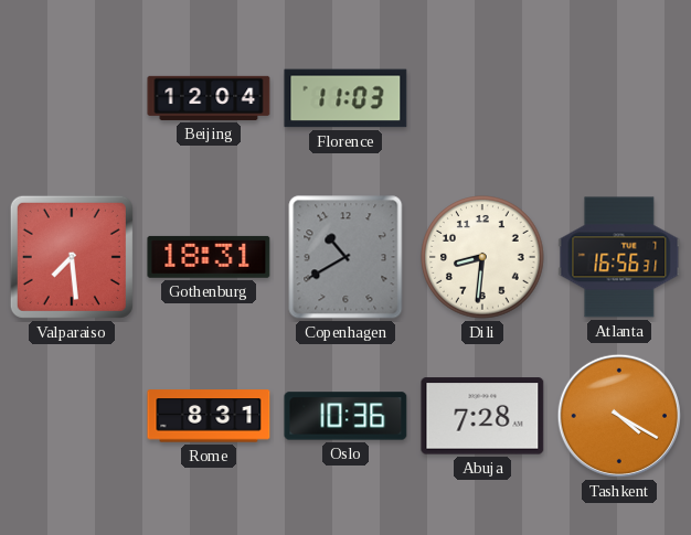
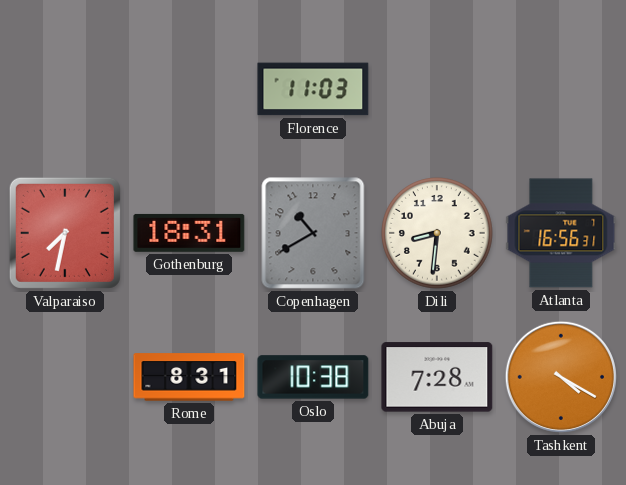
Beijing: 12:04 -> none (209, 98)
Valparaiso: 7:29 -> 7:32 (65, 233)
Oslo: 10:36 -> 10:38 (313, 377)
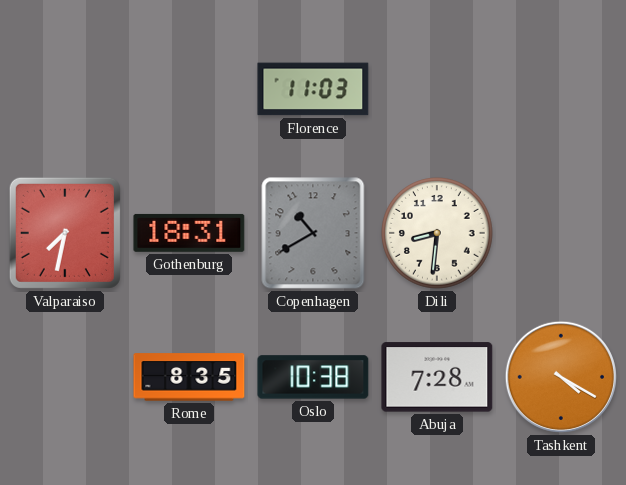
Atlanta: 16:56 -> none (561, 233)
Rome: 8:31 -> 8:35 (189, 377)
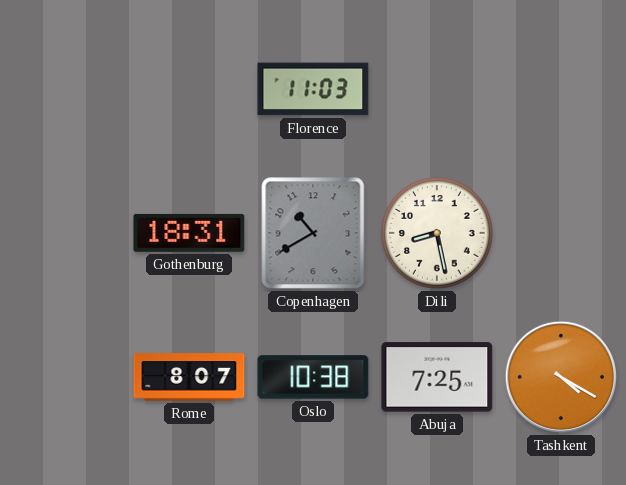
Valparaiso: 7:32 -> none (65, 233)
Dili: 8:31 -> 8:28 (437, 233)
Rome: 8:35 -> 8:07 (189, 377)
Abuja: 7:28 -> 7:25 (437, 377)
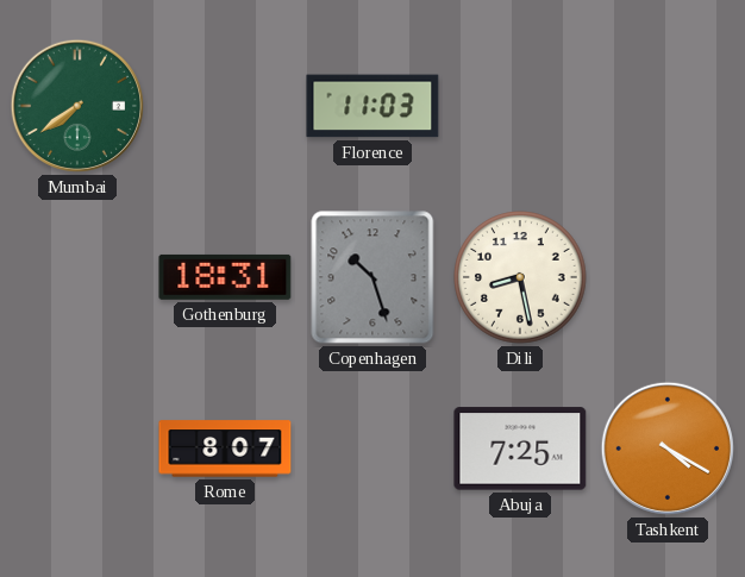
Mumbai: none -> 7:39 (77, 106)
Copenhagen: 10:40 -> 10:27 (372, 277)
Oslo: 10:38 -> none (313, 377)
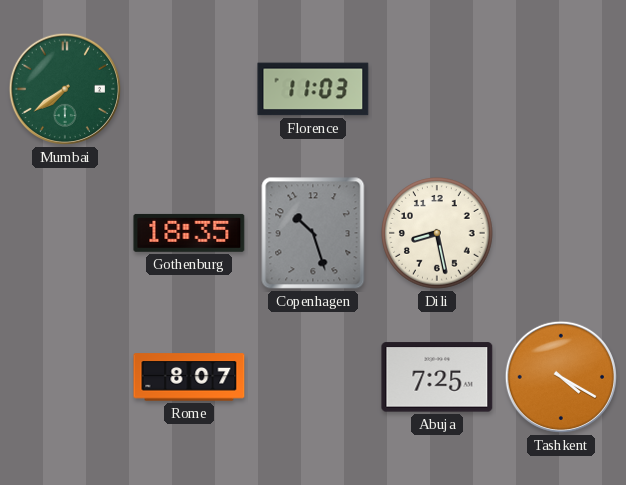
Gothenburg: 18:31 -> 18:35 (189, 233)
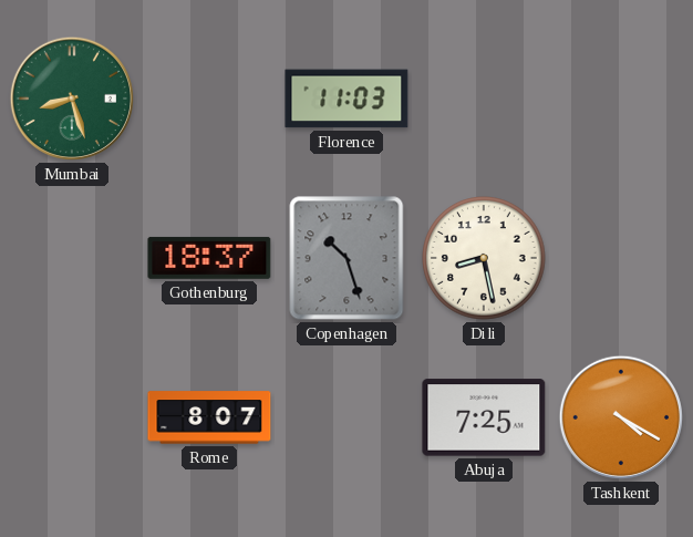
Mumbai: 7:39 -> 8:27 (72, 99)
Gothenburg: 18:35 -> 18:37 (209, 258)
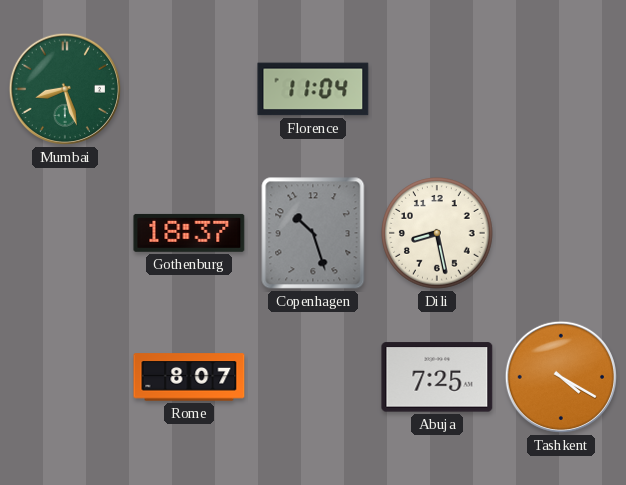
Florence: 11:03 -> 11:04 (313, 89)
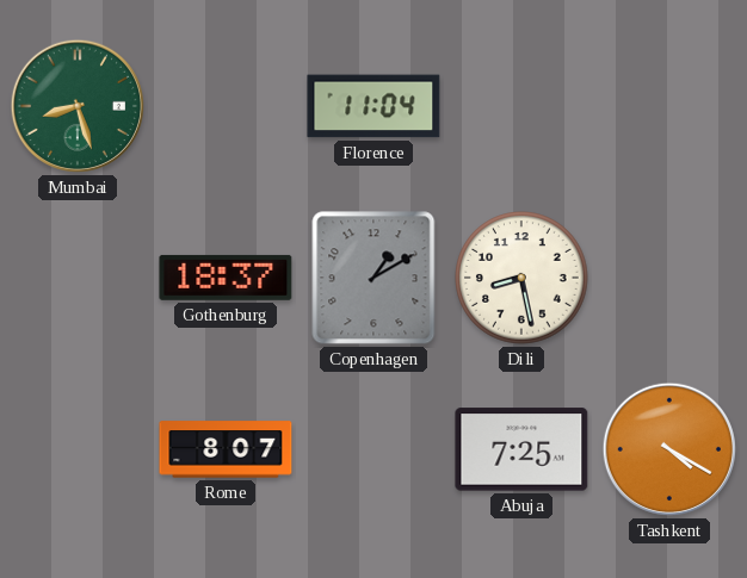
Copenhagen: 10:27 -> 1:10 (373, 278)
